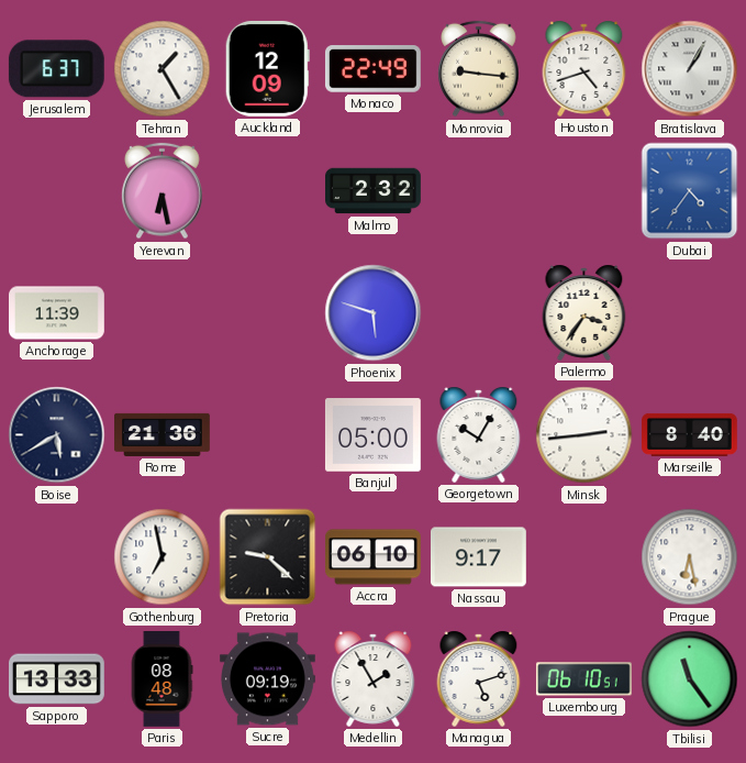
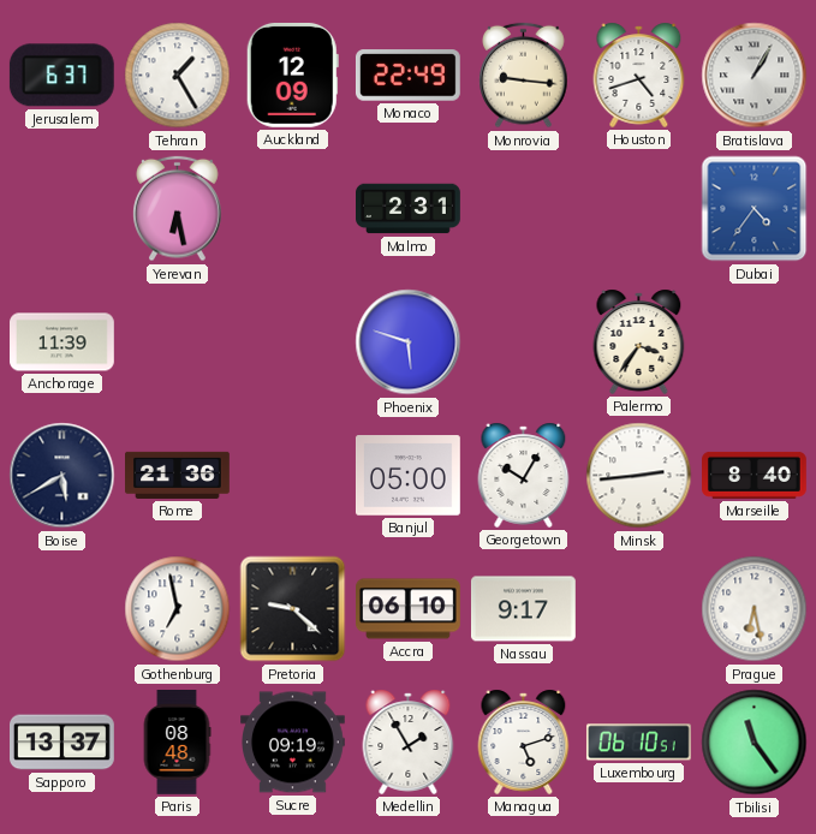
Malmo: 2:32 -> 2:31 (409, 209)
Sapporo: 13:33 -> 13:37 (62, 743)
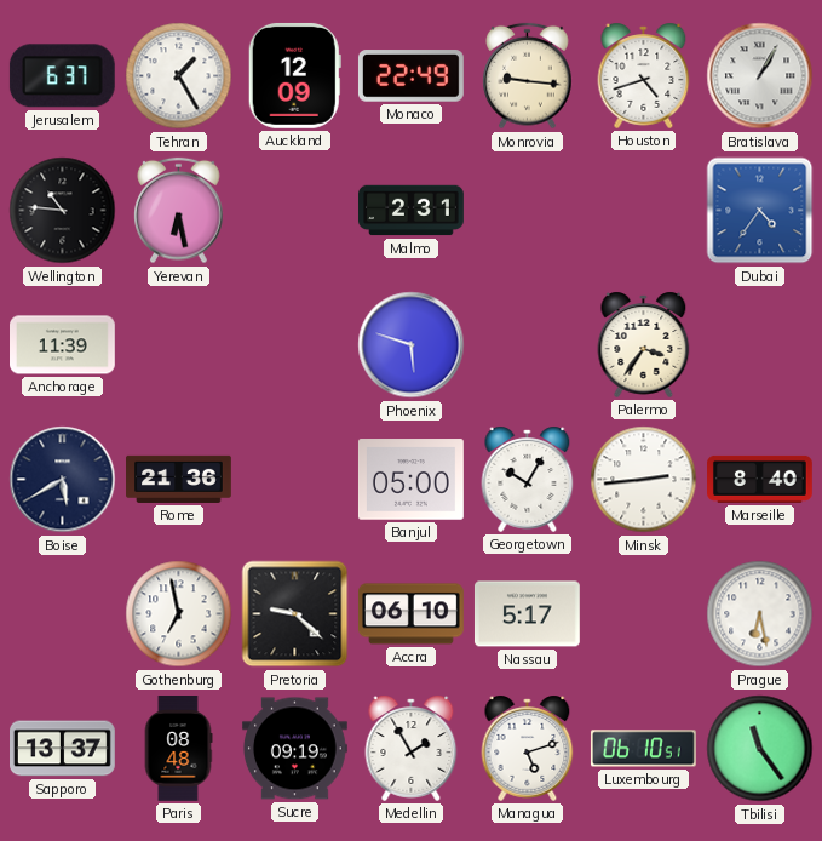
Wellington: none -> 10:46 (63, 211)
Nassau: 9:17 -> 5:17 (527, 614)
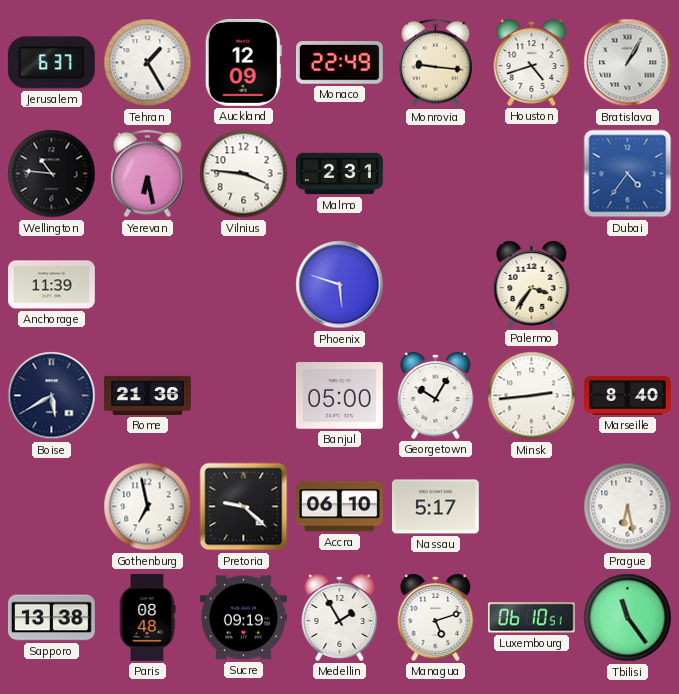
Vilnius: none -> 3:46 (244, 174)
Sapporo: 13:37 -> 13:38 (52, 618)
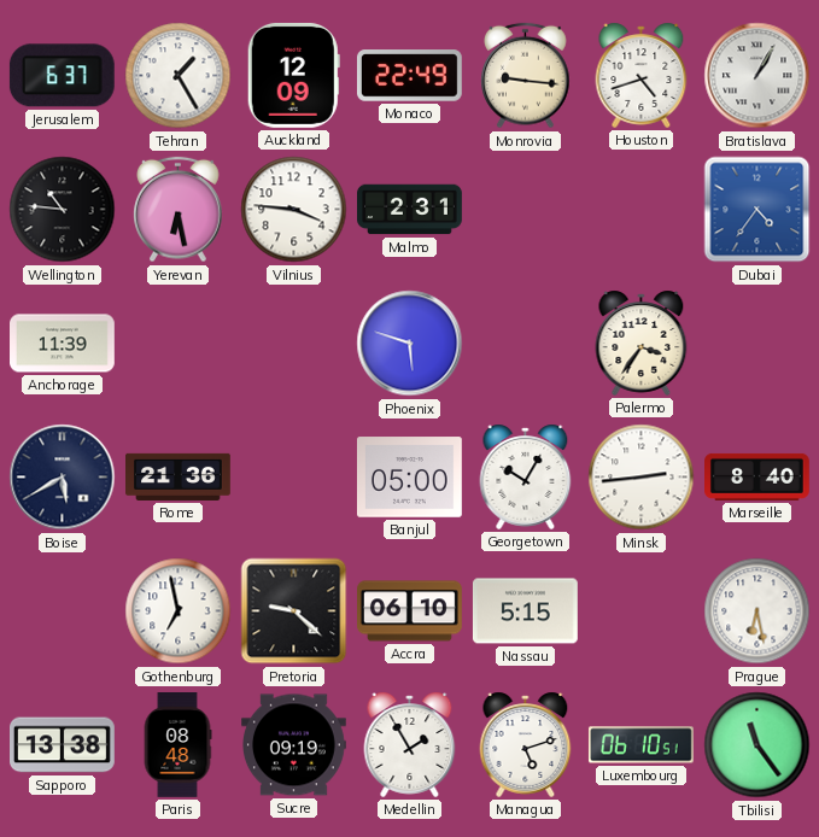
Nassau: 5:17 -> 5:15 (525, 611)
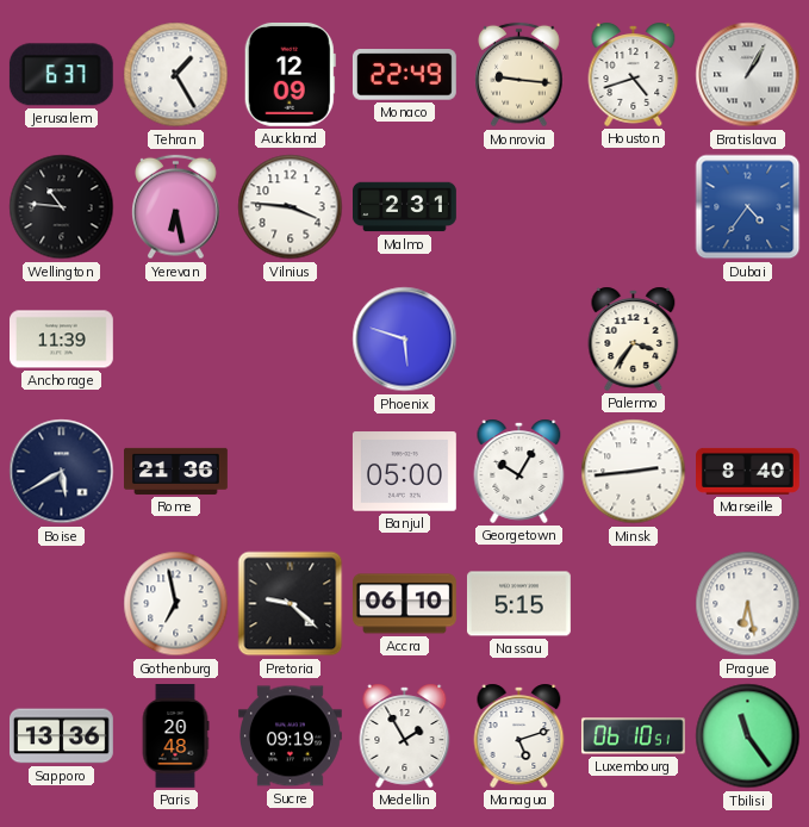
Sapporo: 13:38 -> 13:36 (62, 736)
Paris: 08:48 -> 20:48 (175, 736)
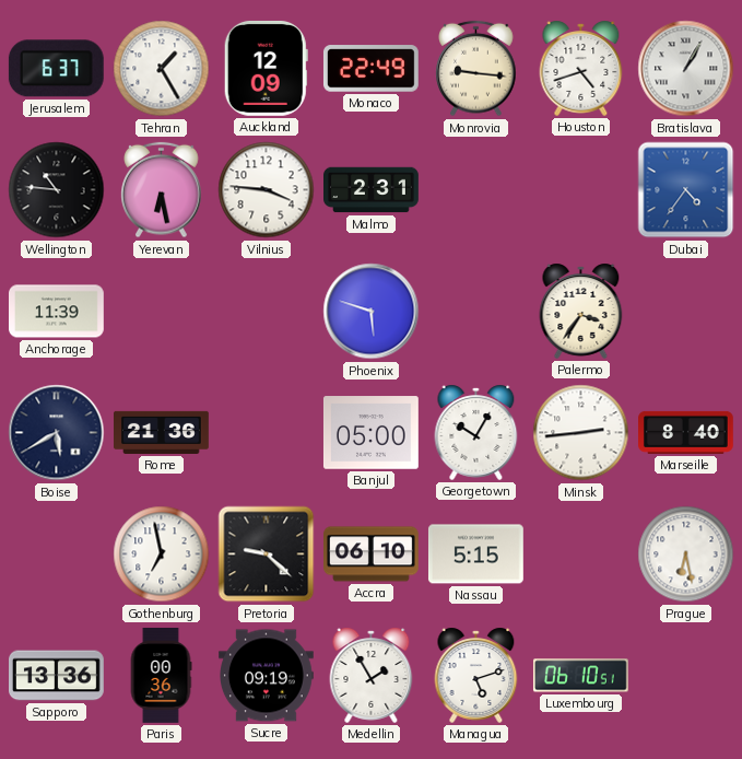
Paris: 20:48 -> 00:36 (161, 676)
Tbilisi: 11:24 -> none (748, 736)
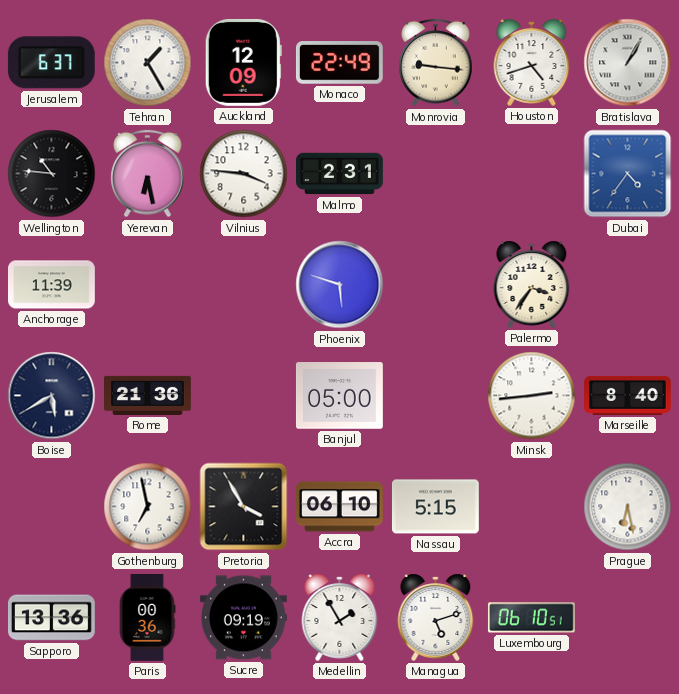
Georgetown: 10:05 -> none (476, 432)
Pretoria: 9:22 -> 3:55 (244, 507)
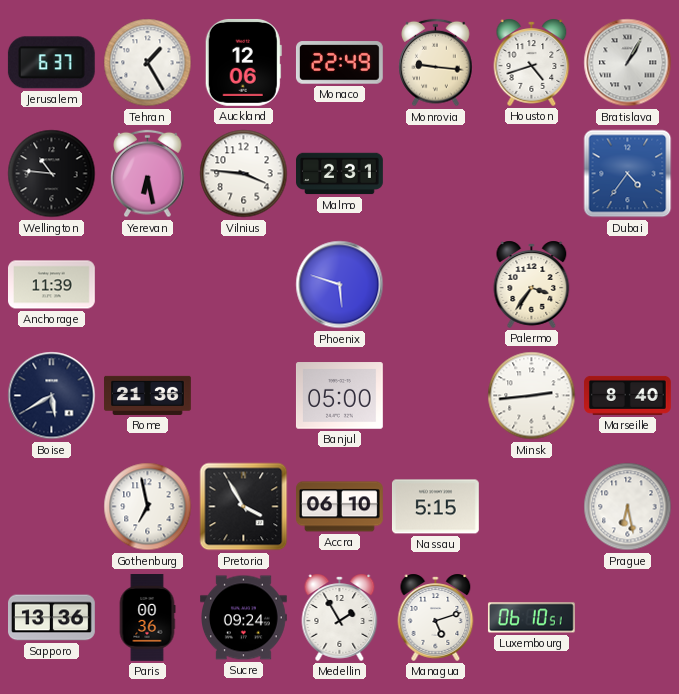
Auckland: 12:09 -> 12:06 (243, 62)
Sucre: 09:19 -> 09:24 (244, 618)
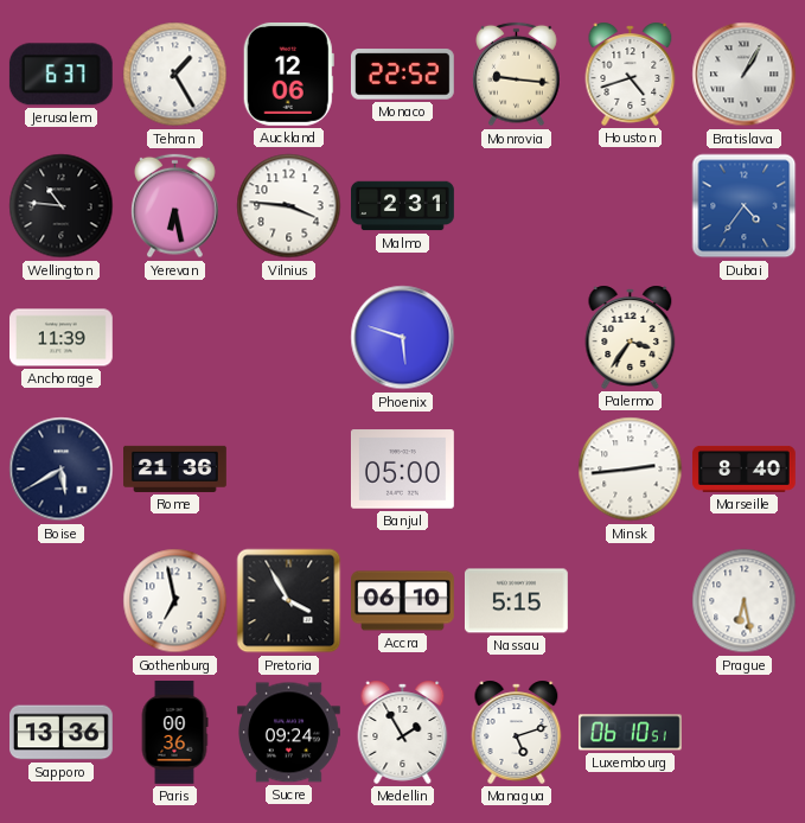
Monaco: 22:49 -> 22:52 (402, 75)
